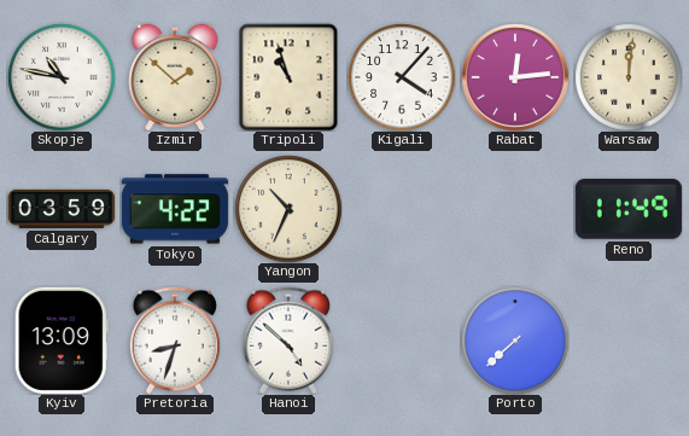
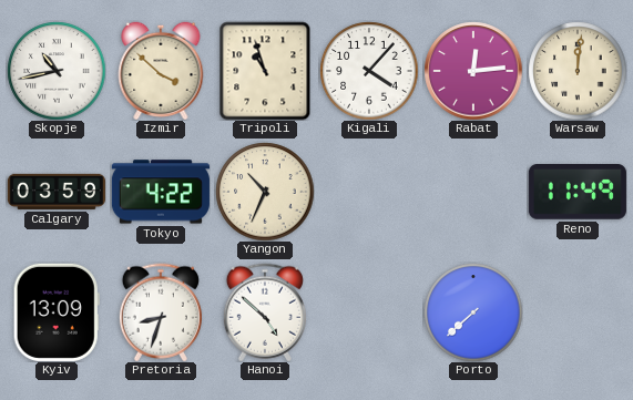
Skopje: 10:47 -> 10:43 (57, 71)
Izmir: 1:52 -> 3:52 (161, 71)
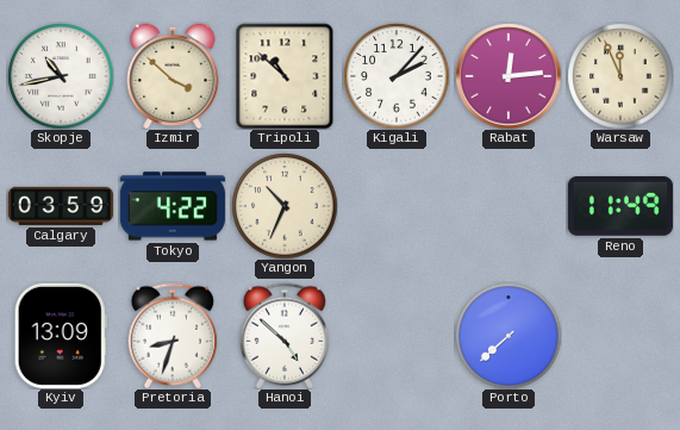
Tripoli: 10:57 -> 10:52 (285, 76)
Kigali: 4:07 -> 2:07 (397, 76)
Warsaw: 12:01 -> 11:56 (620, 76)
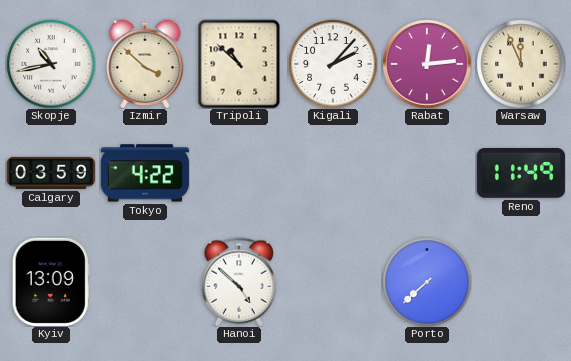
Yangon: 10:34 -> none (285, 206)
Pretoria: 8:33 -> none (173, 336)
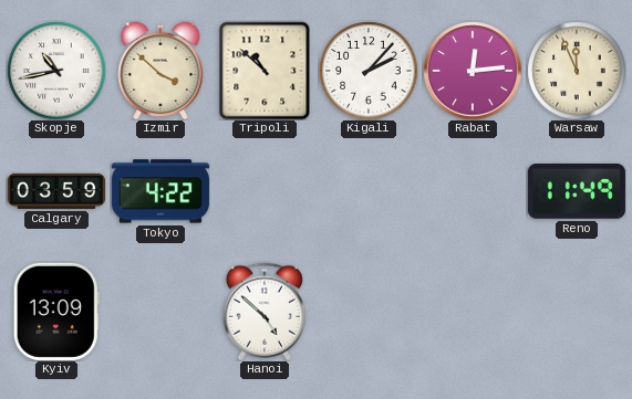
Porto: 7:38 -> none (427, 282)
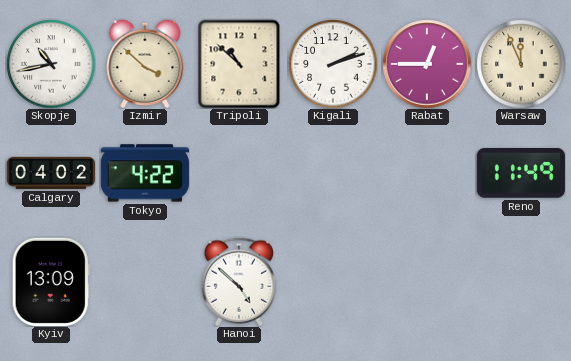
Kigali: 2:07 -> 2:12 (333, 64)
Rabat: 12:14 -> 12:45 (427, 64)
Calgary: 03:59 -> 04:02 (51, 173)
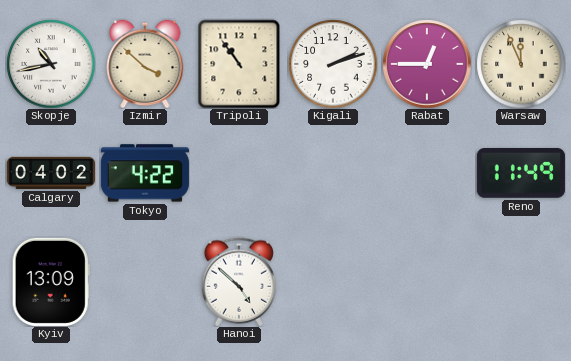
Tripoli: 10:52 -> 10:54 (239, 64)
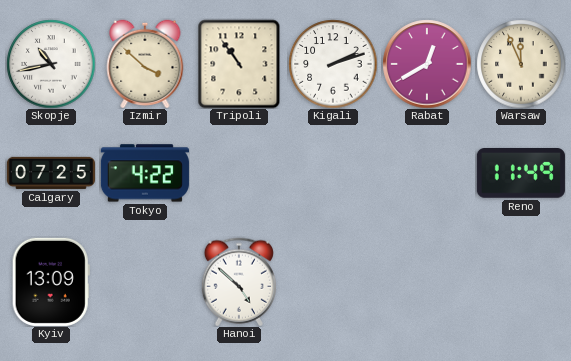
Rabat: 12:45 -> 12:40 (427, 64)
Calgary: 04:02 -> 07:25 (51, 173)
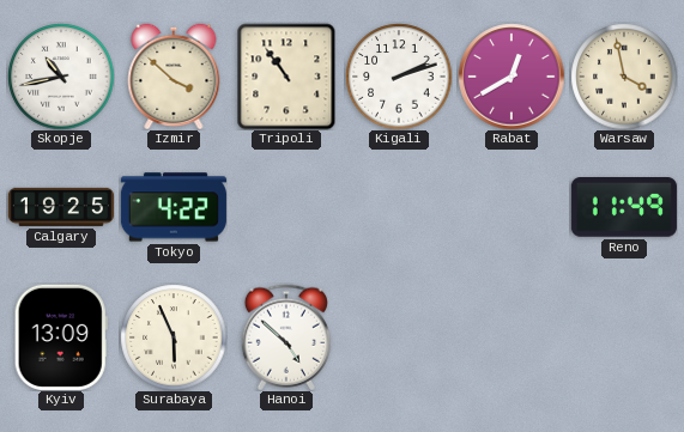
Warsaw: 11:56 -> 3:58 (624, 77)
Calgary: 07:25 -> 19:25 (61, 207)
Surabaya: none -> 5:56 (174, 337)
